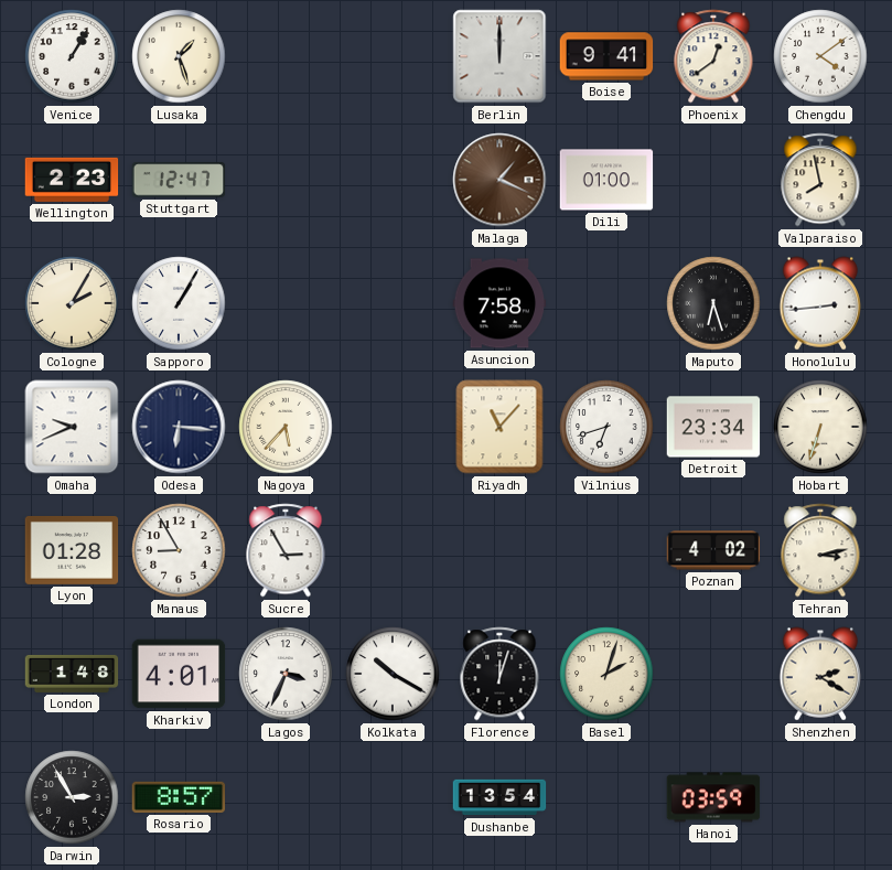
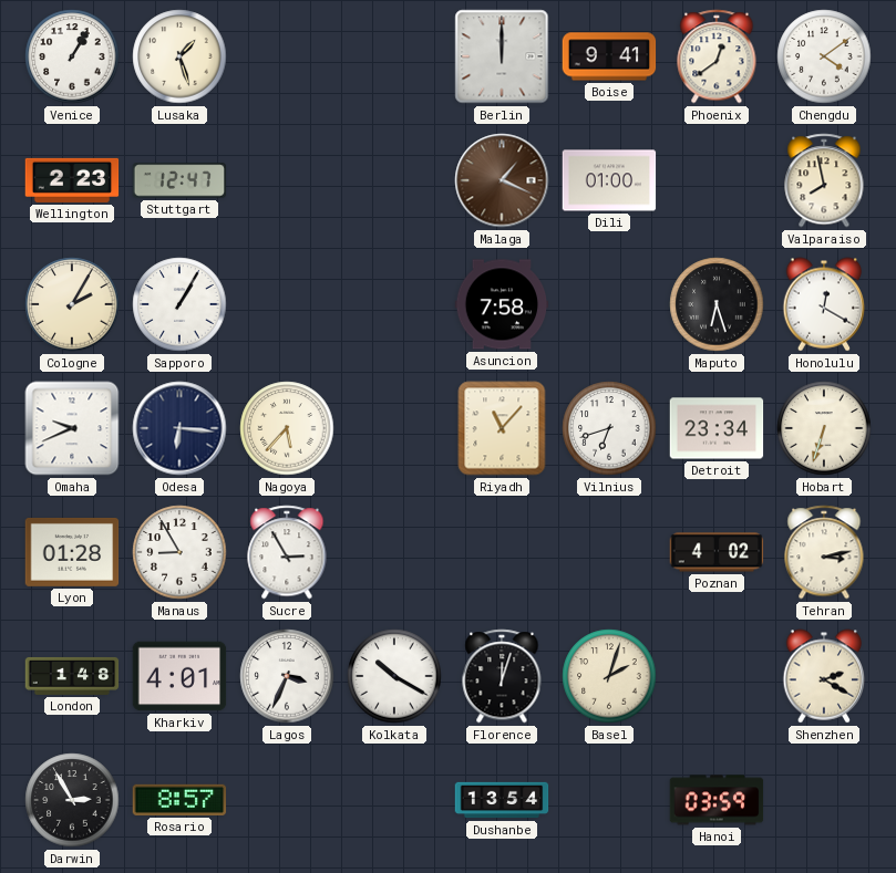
Honolulu: 2:44 -> 12:20 (824, 304)
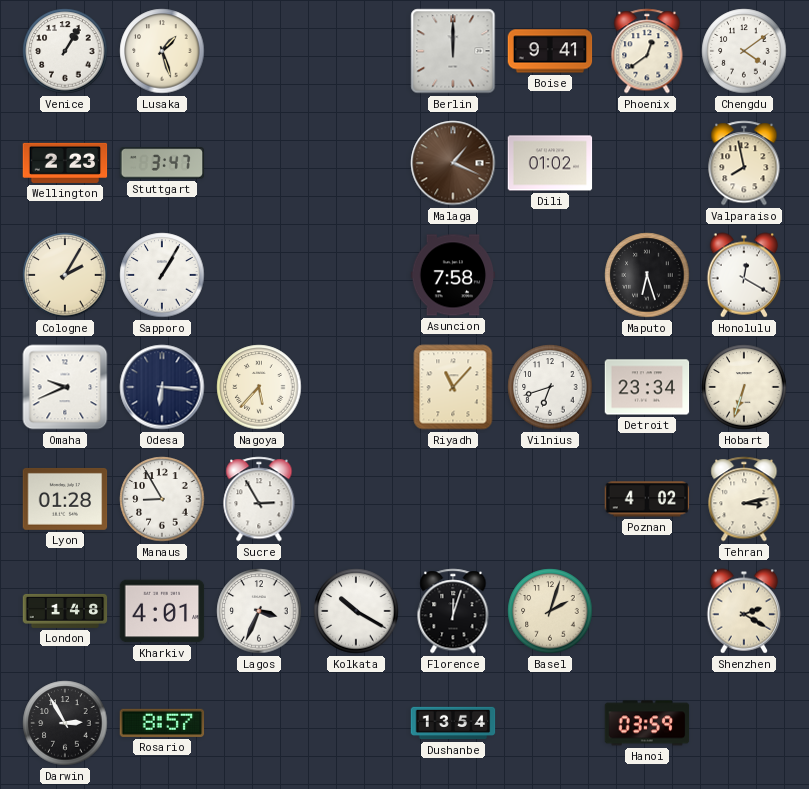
Stuttgart: 12:47 -> 3:47 (162, 163)
Dili: 01:00 -> 01:02 (550, 163)
